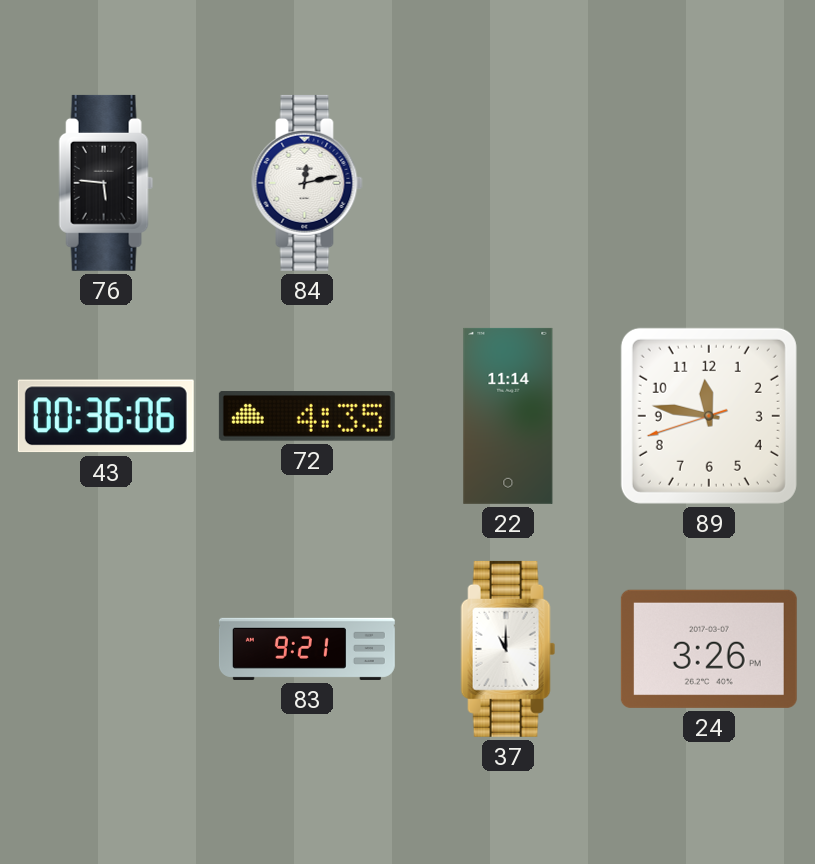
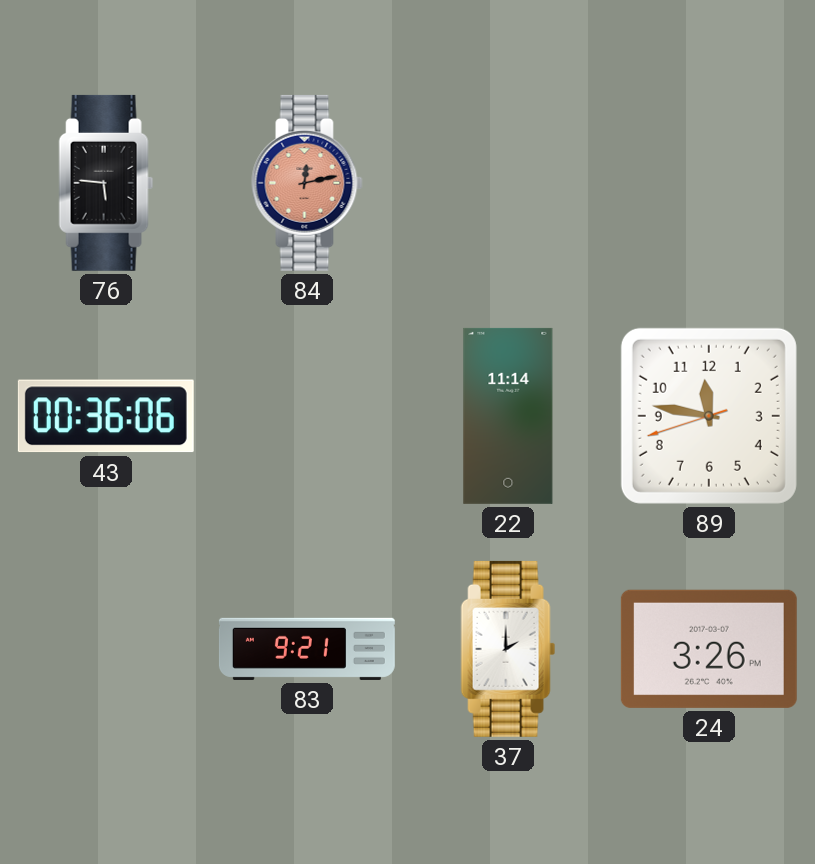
84 dial: white -> salmon (307, 183)
72: 4:35 -> none (307, 416)
37: 11:00 -> 2:00 (508, 649)
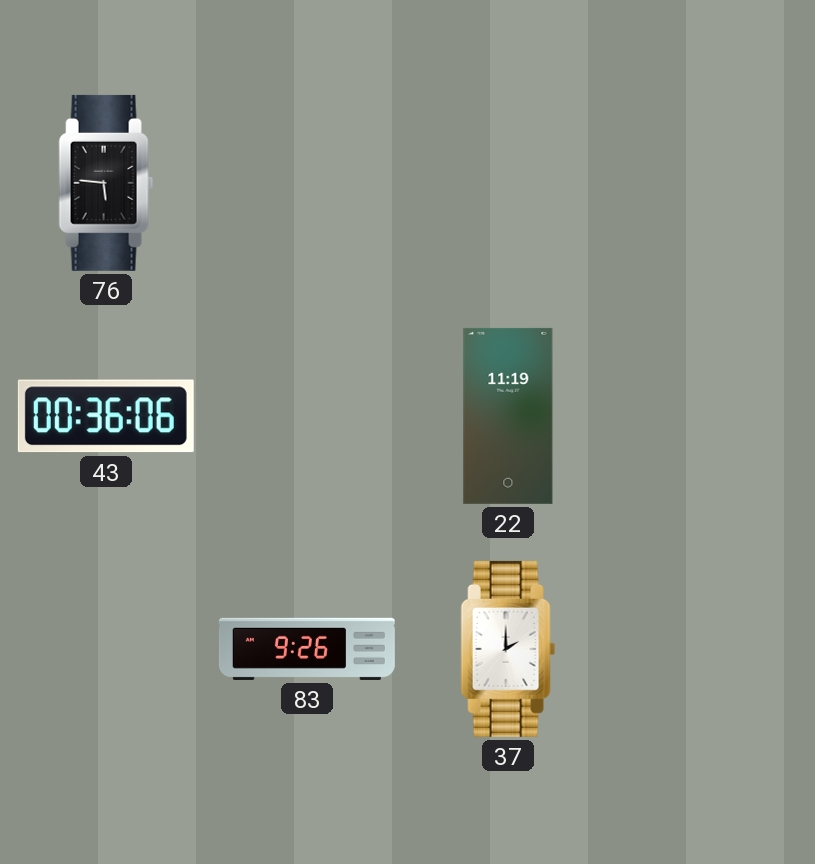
84: 12:13 -> none (307, 183)
22: 11:14 -> 11:19 (508, 416)
89: 11:46 -> none (709, 416)
83: 9:21 -> 9:26 (307, 649)
24: 3:26 -> none (709, 649)
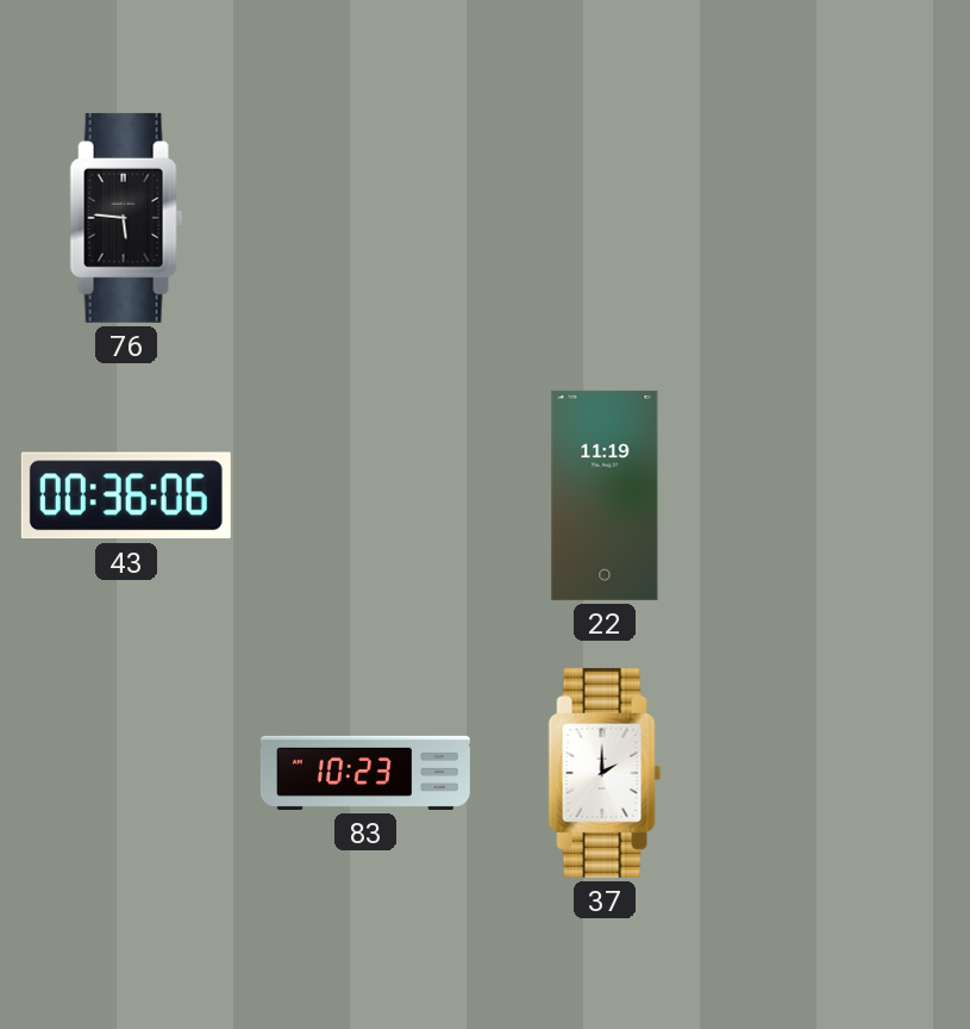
83: 9:26 -> 10:23 (365, 773)
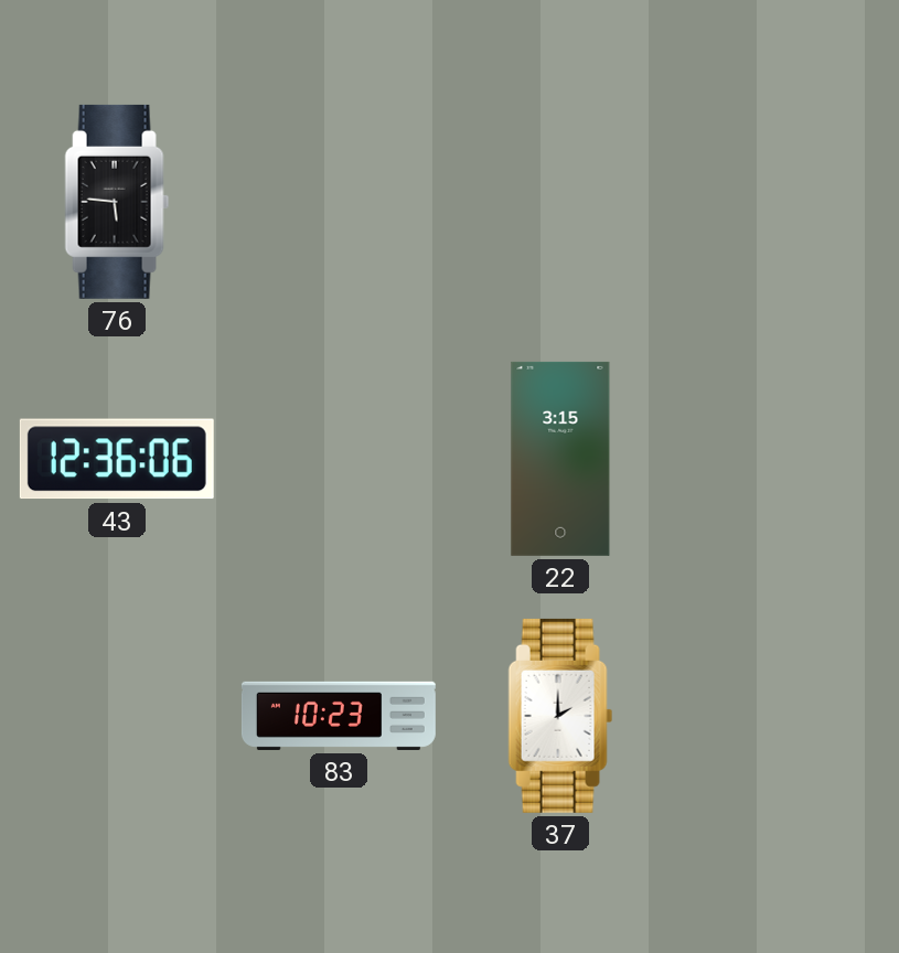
43: 00:36 -> 12:36 (117, 459)
22: 11:19 -> 3:15 (560, 459)
